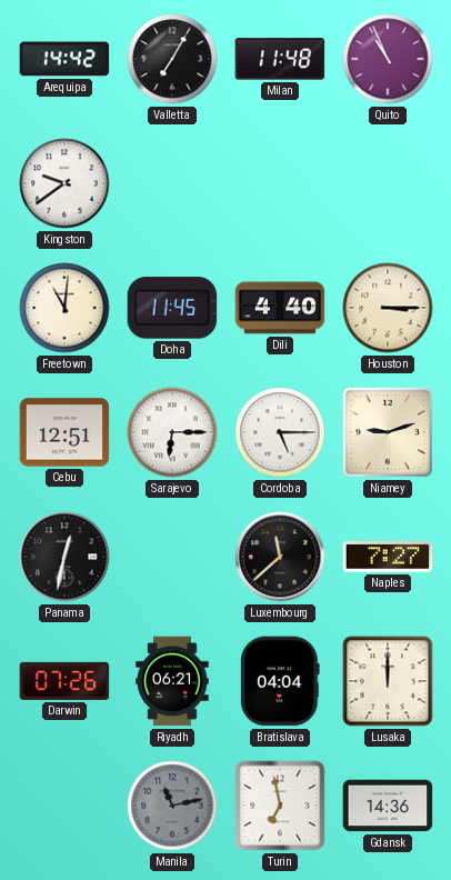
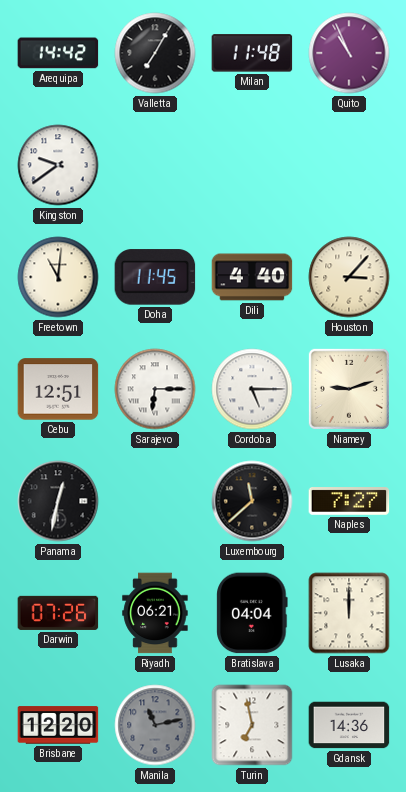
Houston: 3:15 -> 3:07 (349, 277)
Brisbane: none -> 12:20 (58, 725)
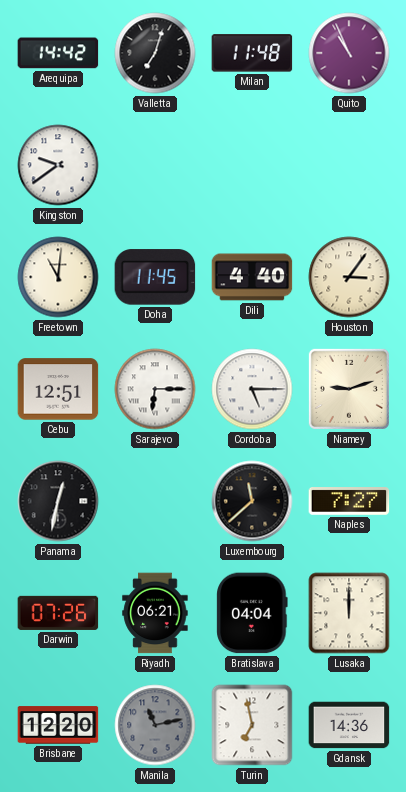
Valletta: 7:05 -> 7:03 (155, 53)
Houston: 3:07 -> 3:06 (349, 277)
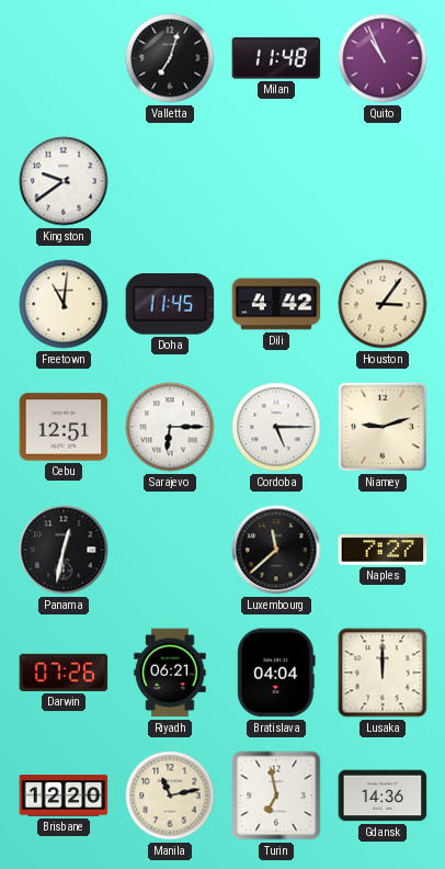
Arequipa: 14:42 -> none (58, 53)
Dili: 4:40 -> 4:42 (276, 304)
Manila dial: grey -> cream (170, 795)
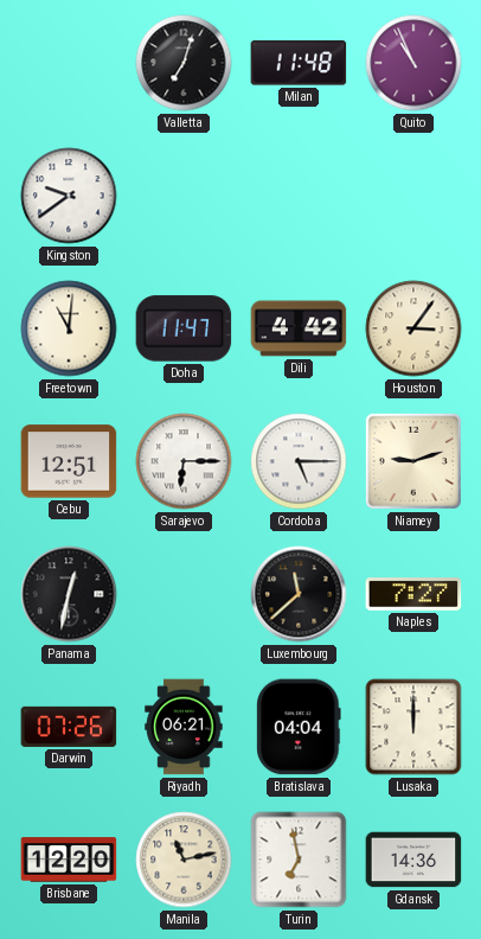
Doha: 11:45 -> 11:47 (184, 328)
